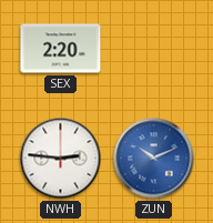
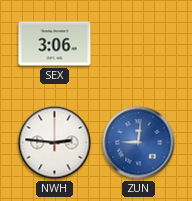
SEX: 2:20 -> 3:06 (55, 44)
ZUN: 10:11 -> 9:01 (139, 143)
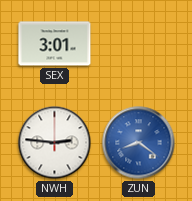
SEX: 3:06 -> 3:01 (55, 44)
ZUN: 9:01 -> 8:21 (139, 143)
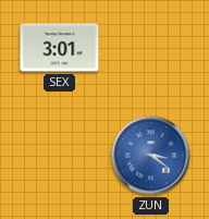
NWH: 2:46 -> none (55, 143)
ZUN: 8:21 -> 3:21 (151, 156)
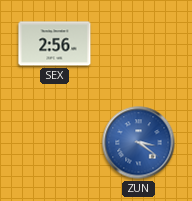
SEX: 3:01 -> 2:56 (55, 44)
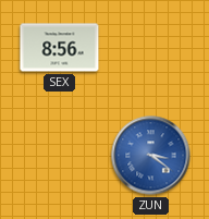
SEX: 2:56 -> 8:56 (60, 48)
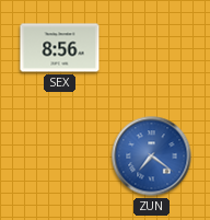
ZUN: 3:21 -> 7:21 (152, 157)
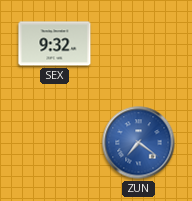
SEX: 8:56 -> 9:32 (55, 44)
